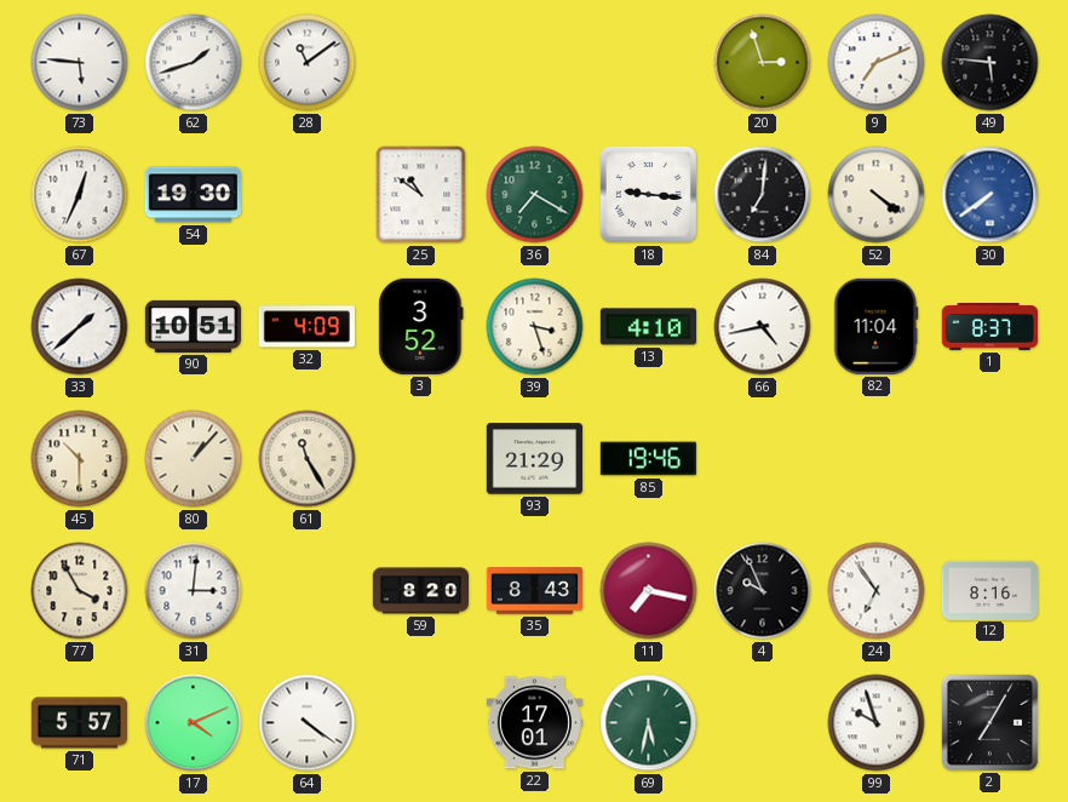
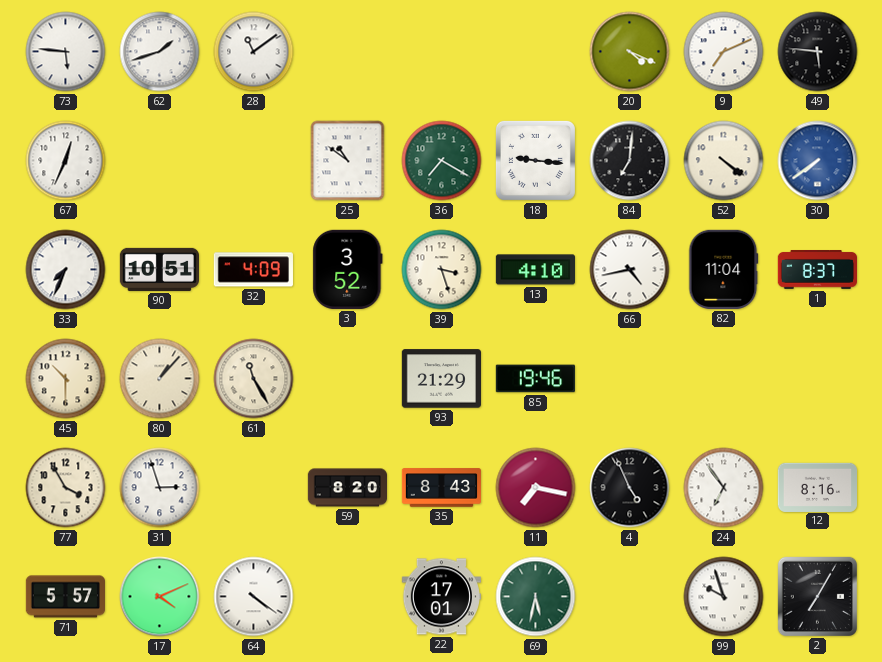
20: 2:57 -> 4:19 (630, 52)
54: 19:30 -> none (193, 195)
33: 1:38 -> 7:34 (66, 270)
31: 3:01 -> 2:57 (160, 488)
4: 9:56 -> 4:56 (630, 488)
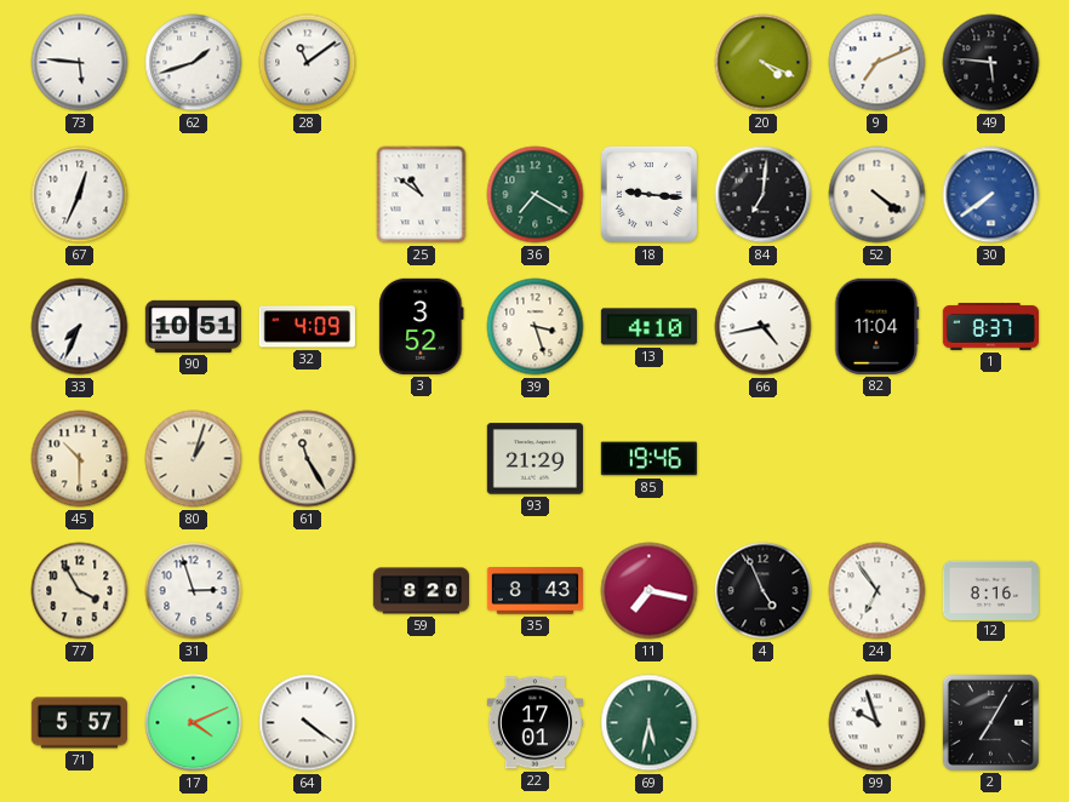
80: 1:07 -> 1:03 (194, 459)
